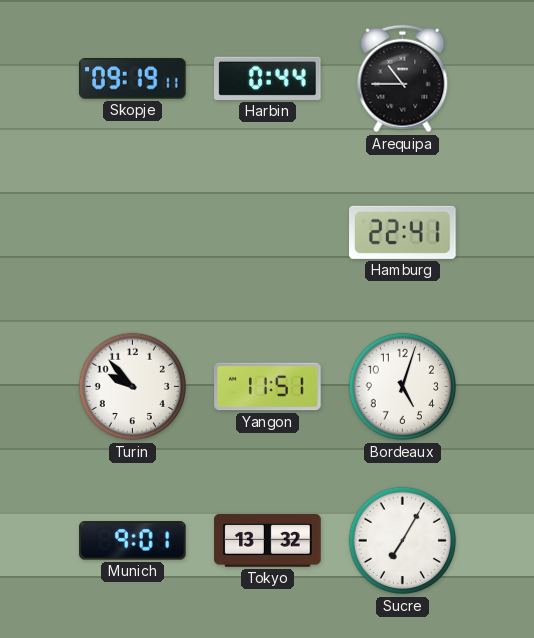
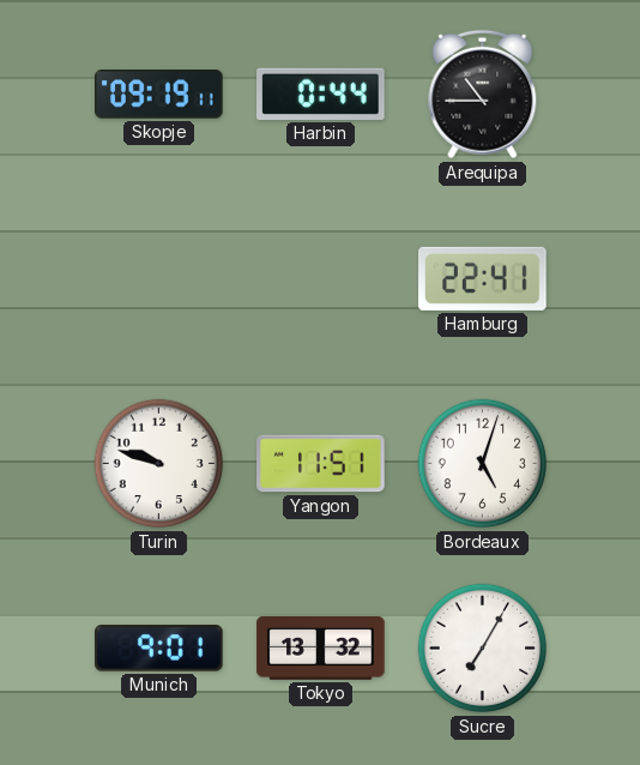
Turin: 9:53 -> 9:48 (159, 464)
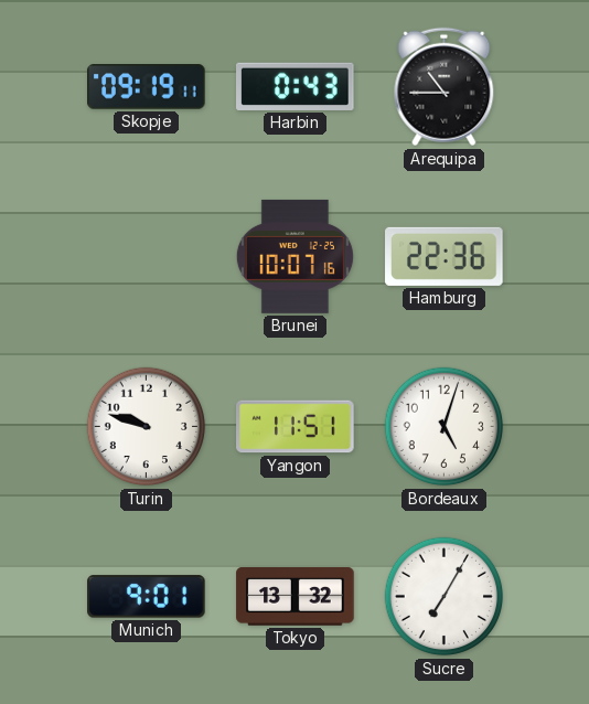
Harbin: 0:44 -> 0:43 (296, 86)
Brunei: none -> 10:07 (294, 256)
Hamburg: 22:41 -> 22:36 (445, 256)
